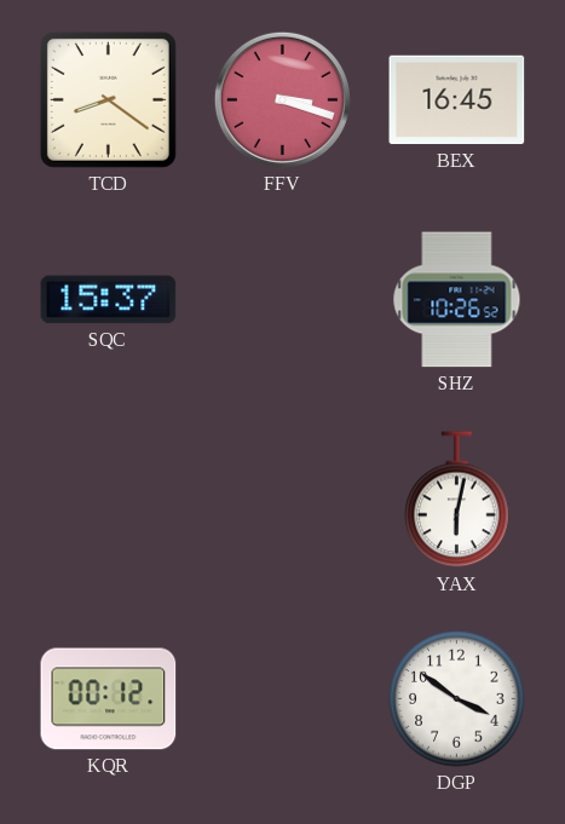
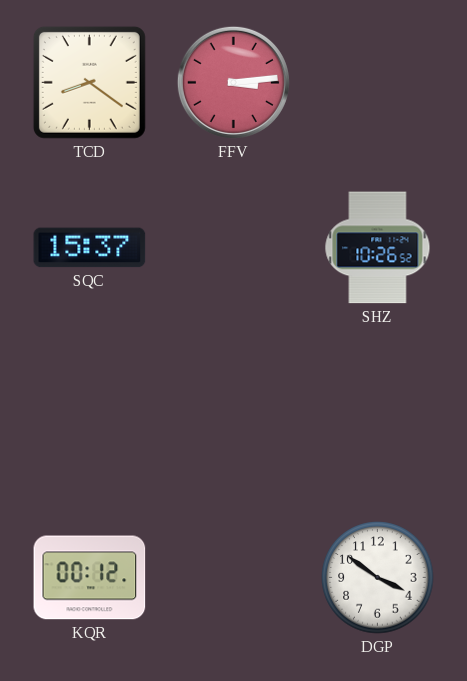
FFV: 3:18 -> 3:14 (233, 82)
BEX: 16:45 -> none (457, 100)
YAX: 6:02 -> none (457, 500)
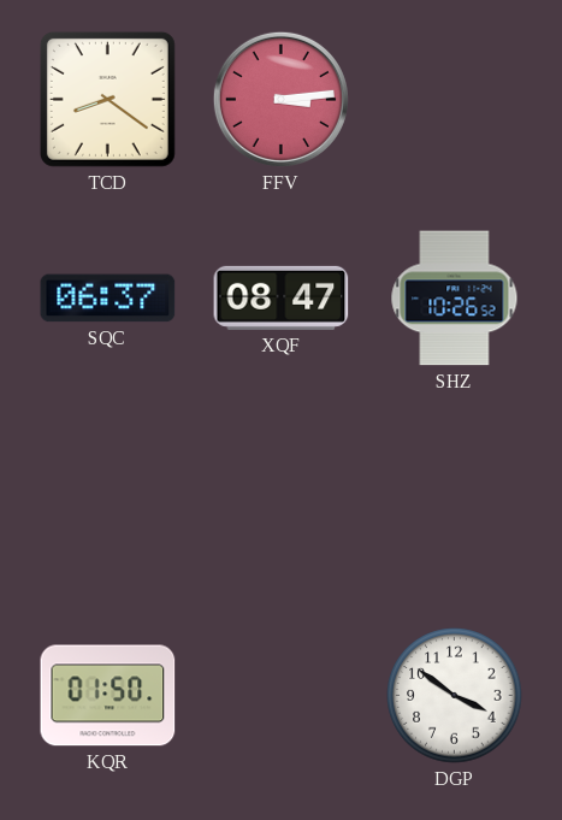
SQC: 15:37 -> 06:37 (108, 299)
XQF: none -> 08:47 (282, 297)
KQR: 00:12 -> 01:50 (108, 696)
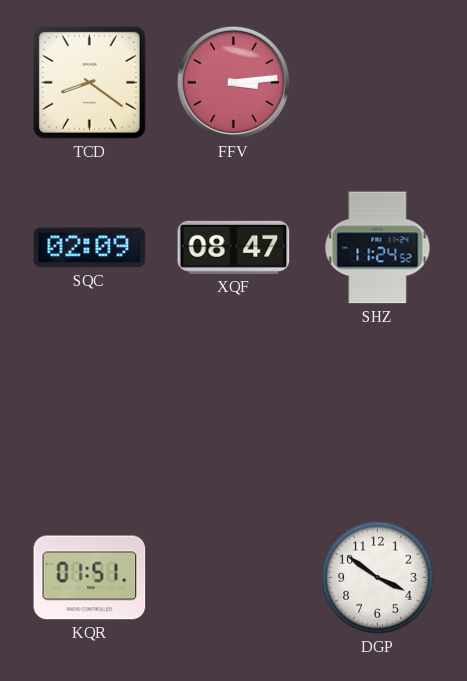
SQC: 06:37 -> 02:09 (90, 248)
SHZ: 10:26 -> 11:24 (378, 248)
KQR: 01:50 -> 01:51 (90, 578)
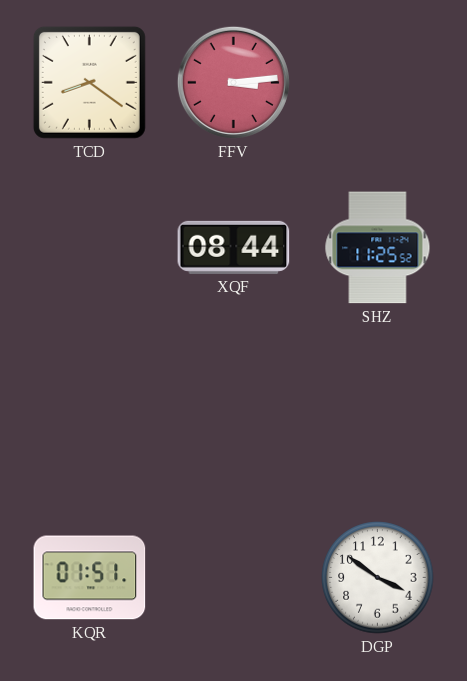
SQC: 02:09 -> none (90, 248)
XQF: 08:47 -> 08:44 (234, 247)
SHZ: 11:24 -> 11:25 (378, 248)
